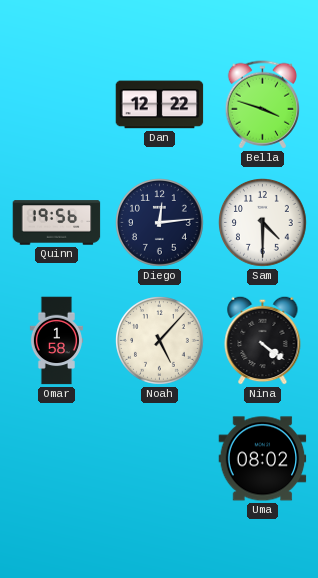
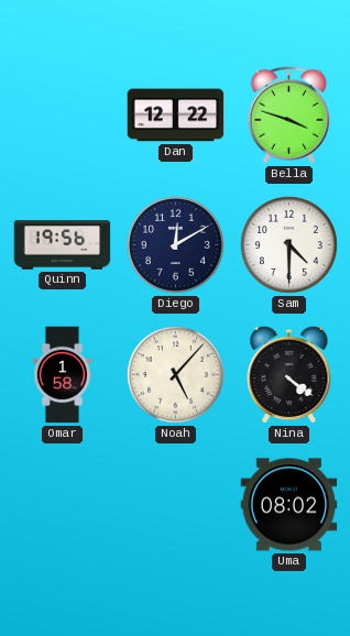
Diego: 12:14 -> 12:10 (176, 245)
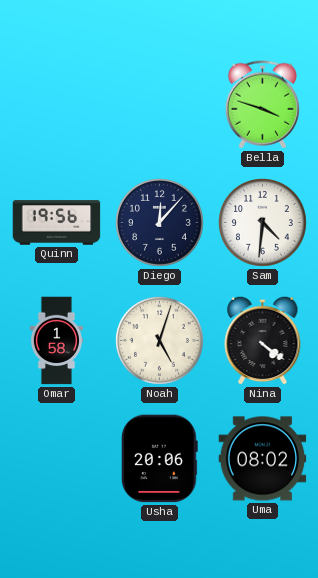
Dan: 12:22 -> none (176, 116)
Diego: 12:10 -> 12:07 (160, 223)
Sam: 4:30 -> 4:31 (263, 223)
Noah: 5:07 -> 5:03 (160, 341)
Usha: none -> 20:06 (159, 459)
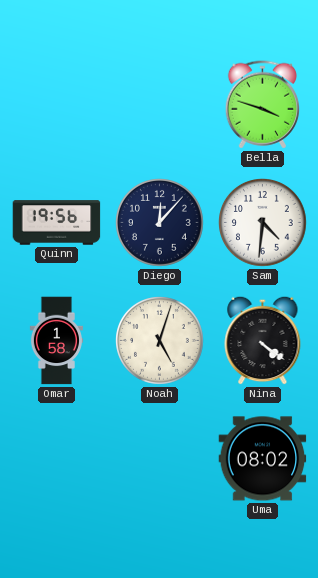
Usha: 20:06 -> none (159, 459)
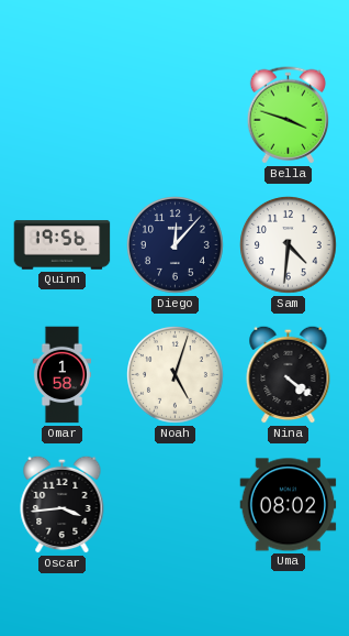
Oscar: none -> 3:44 (63, 504)
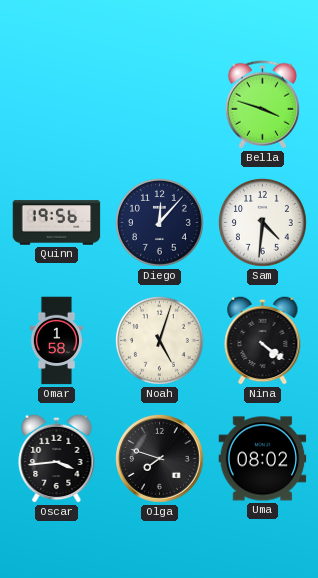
Olga: none -> 7:48 (160, 459)
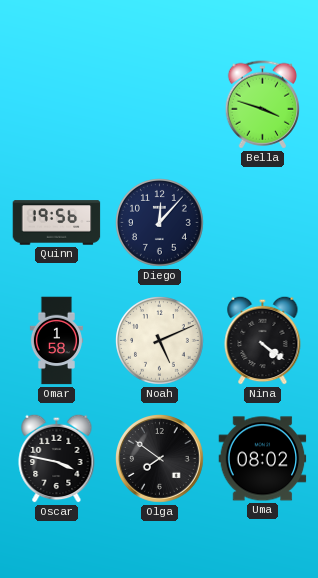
Sam: 4:31 -> none (263, 223)
Noah: 5:03 -> 5:11 (160, 341)
Oscar: 3:44 -> 3:47 (57, 458)
Olga: 7:48 -> 7:51 (160, 459)
